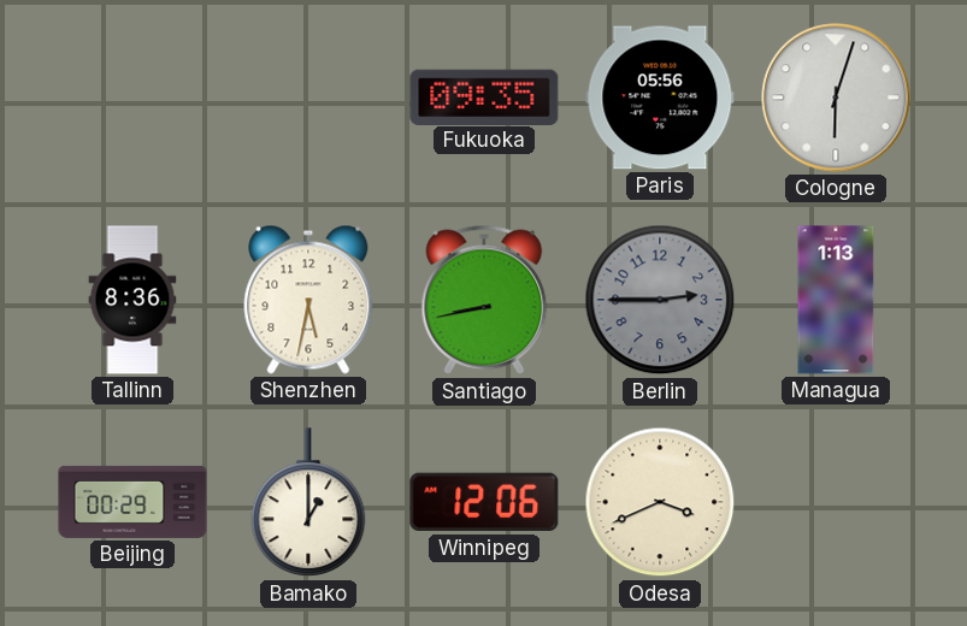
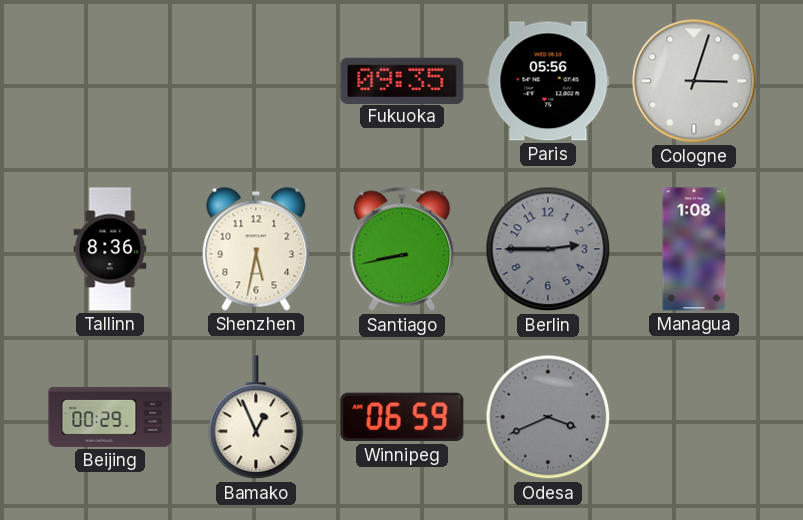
Cologne: 6:03 -> 3:03 (694, 81)
Managua: 1:13 -> 1:08 (694, 249)
Bamako: 1:00 -> 12:56 (256, 418)
Winnipeg: 12:06 -> 06:59 (402, 417)
Odesa dial: cream -> grey (548, 417)
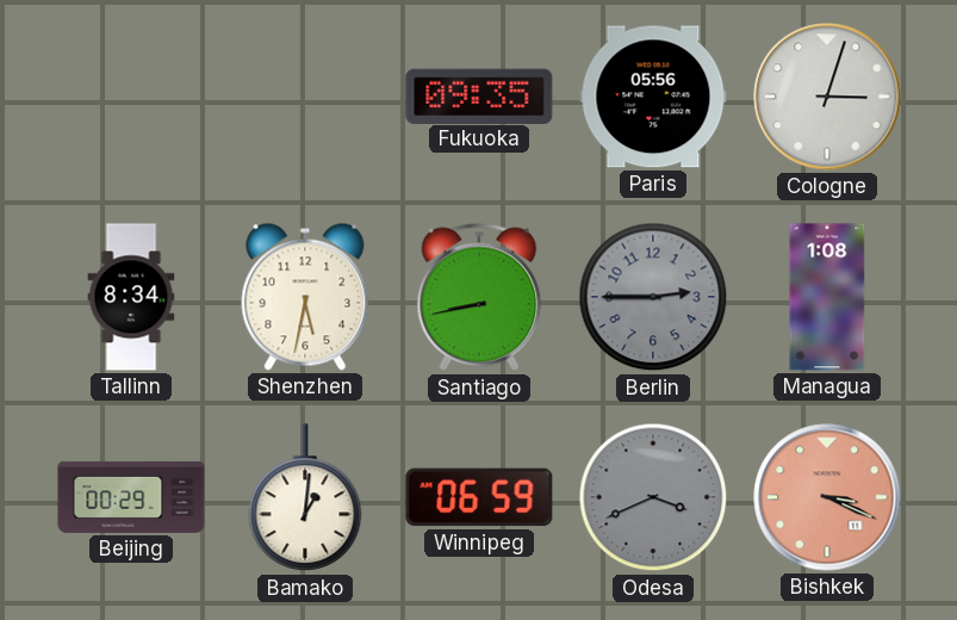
Tallinn: 8:36 -> 8:34 (131, 297)
Bamako: 12:56 -> 1:01 (305, 498)
Bishkek: none -> 3:19 (827, 497)
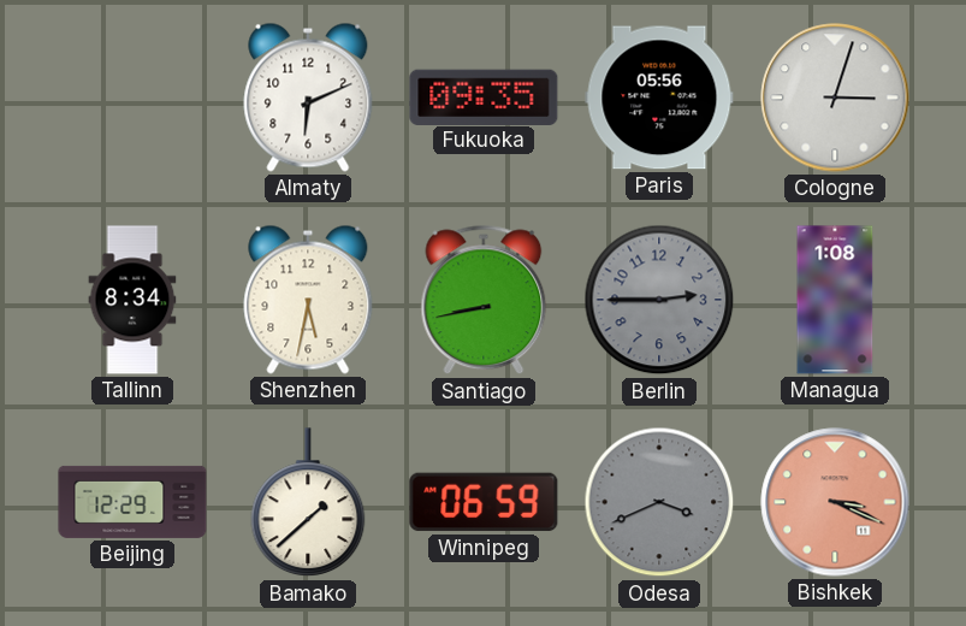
Almaty: none -> 6:11 (308, 98)
Beijing: 00:29 -> 12:29 (132, 502)
Bamako: 1:01 -> 1:38 (308, 503)
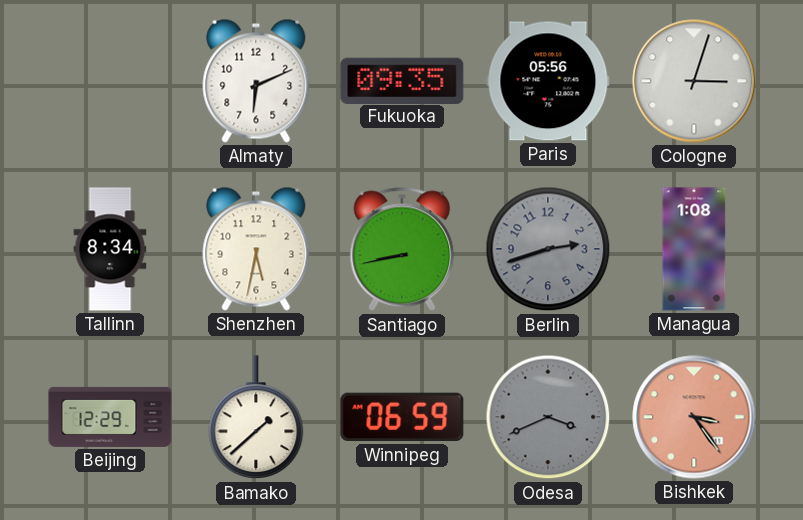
Berlin: 2:45 -> 2:42 (548, 249)
Bishkek: 3:19 -> 3:24 (694, 417)
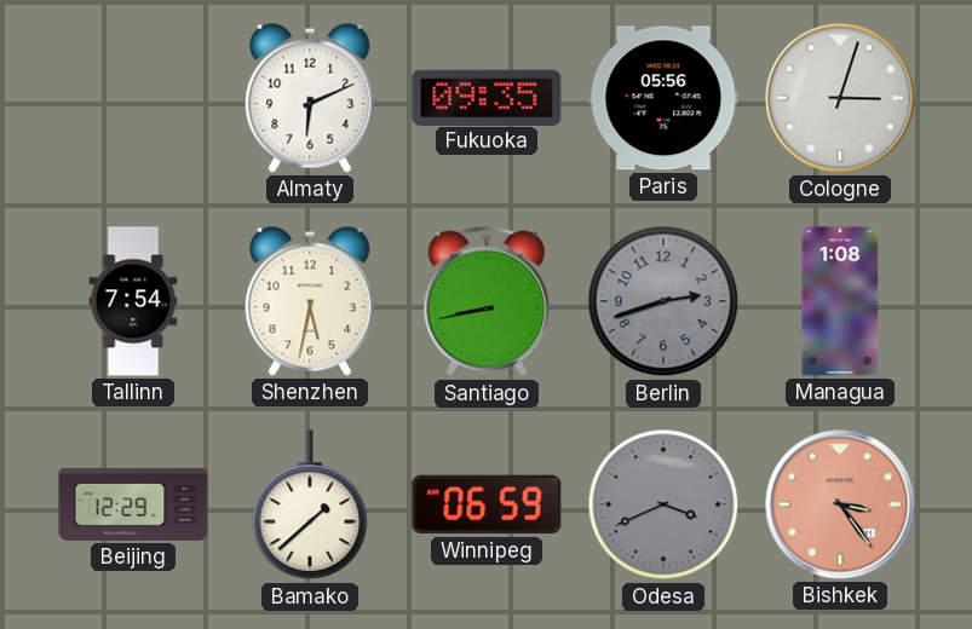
Tallinn: 8:34 -> 7:54 (133, 301)
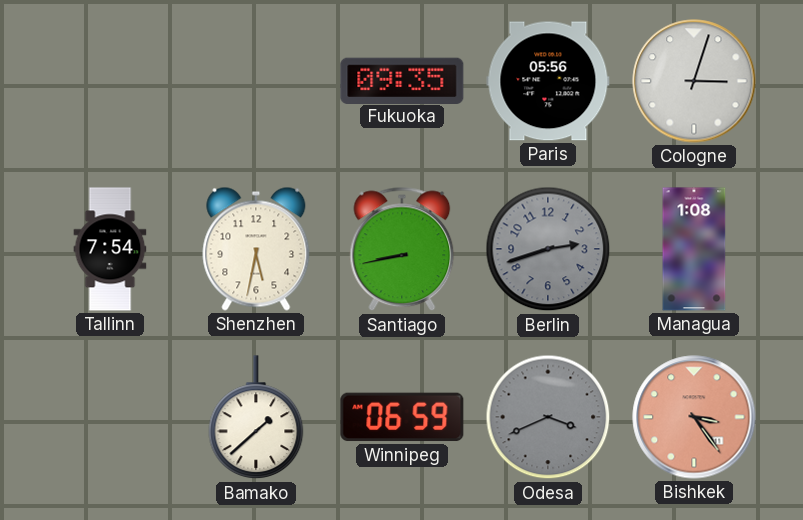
Almaty: 6:11 -> none (310, 98)
Beijing: 12:29 -> none (133, 504)
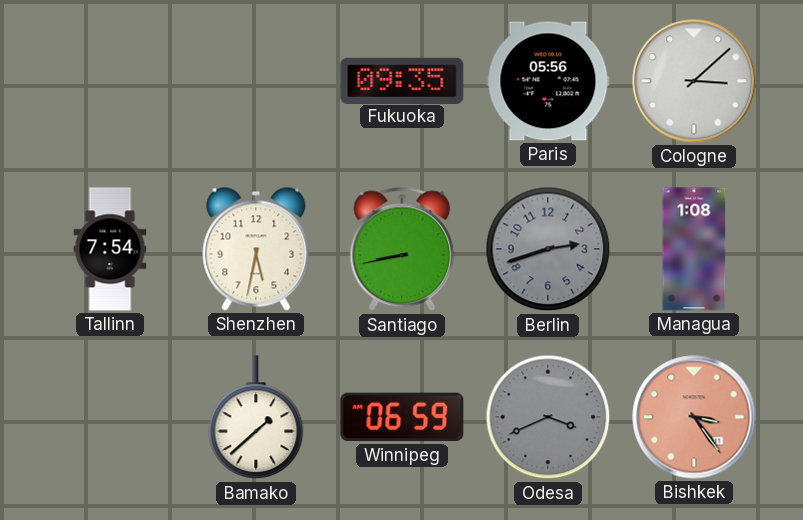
Cologne: 3:03 -> 3:08 (694, 81)
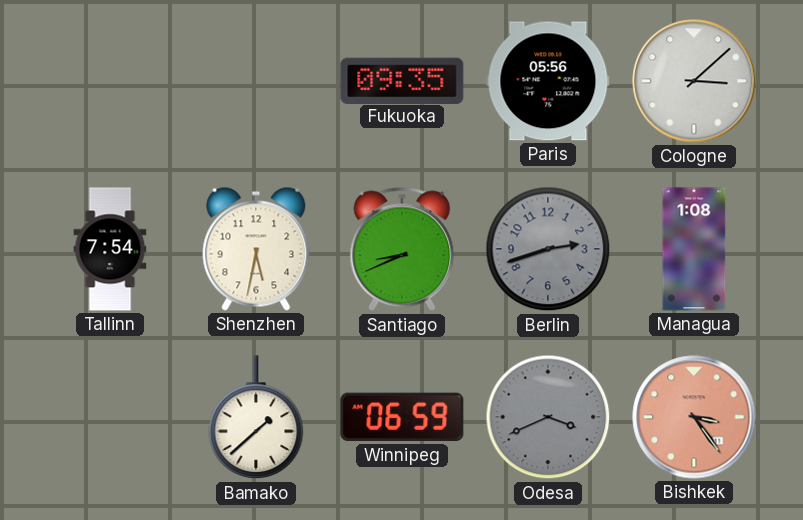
Santiago: 8:43 -> 8:41 (402, 249)
